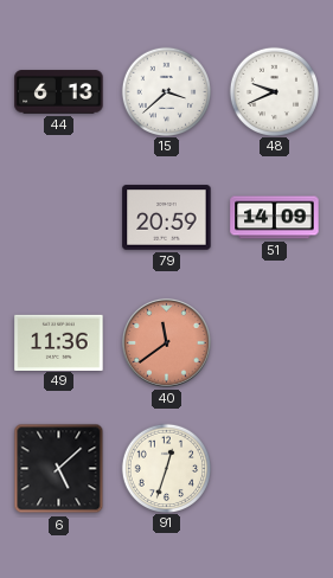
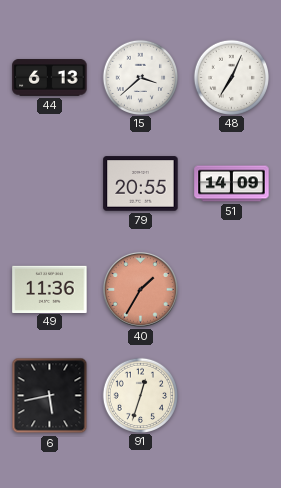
48: 9:41 -> 7:04 (231, 77)
79: 20:59 -> 20:55 (141, 184)
40: 11:39 -> 1:35 (141, 290)
6: 5:08 -> 5:43 (50, 396)
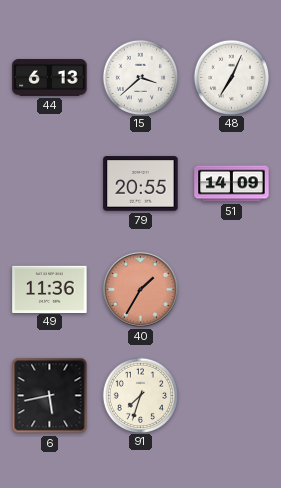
91: 12:33 -> 7:33 (140, 395)
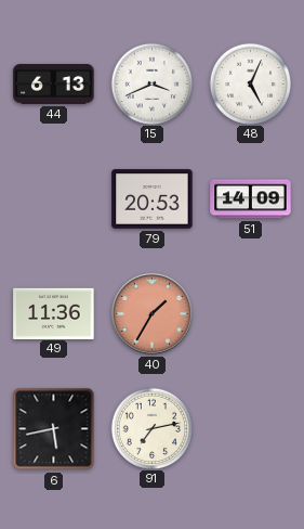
15: 3:38 -> 3:41 (151, 83)
48: 7:04 -> 5:04 (250, 83)
79: 20:55 -> 20:53 (153, 199)
91: 7:33 -> 7:13 (151, 428)
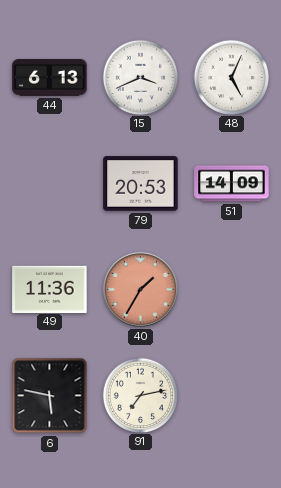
6: 5:43 -> 5:47 (50, 396)
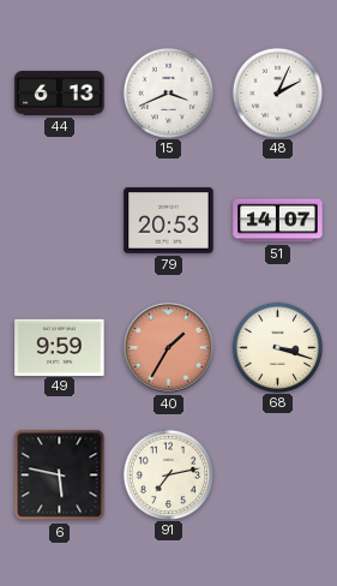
48: 5:04 -> 2:04 (277, 92)
51: 14:09 -> 14:07 (278, 221)
49: 11:36 -> 9:59 (60, 347)
68: none -> 3:18 (277, 347)
